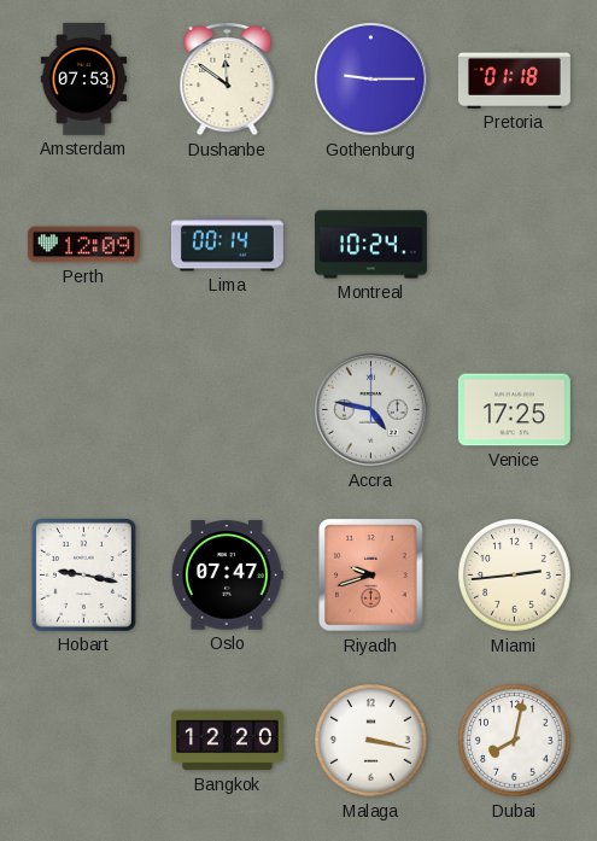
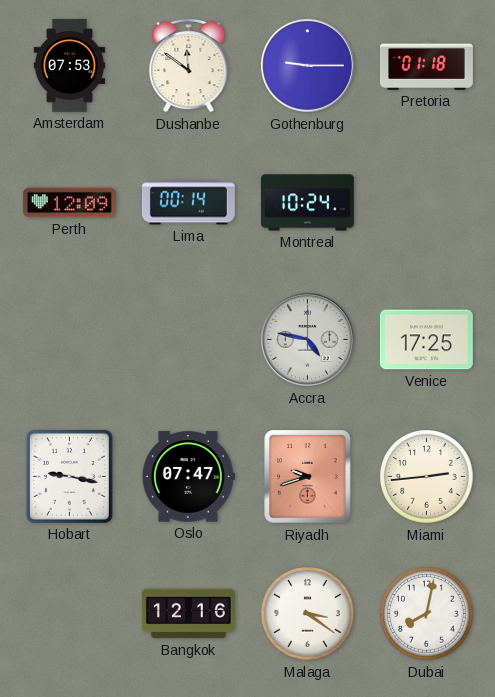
Bangkok: 12:20 -> 12:16 (188, 614)
Malaga: 3:17 -> 3:21 (308, 614)
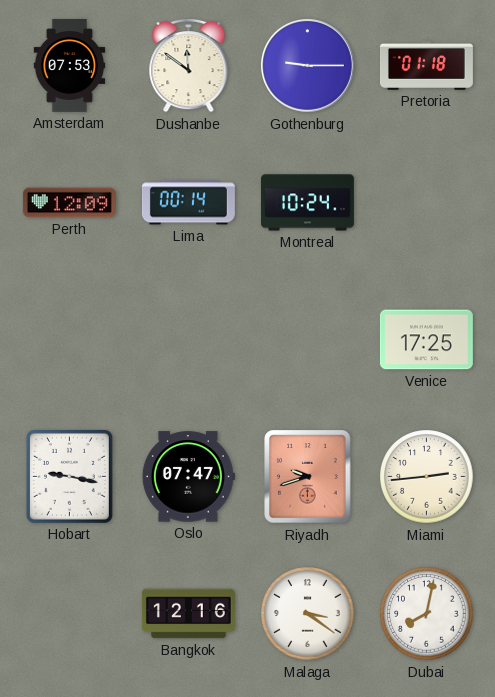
Accra: 4:47 -> none (308, 340)
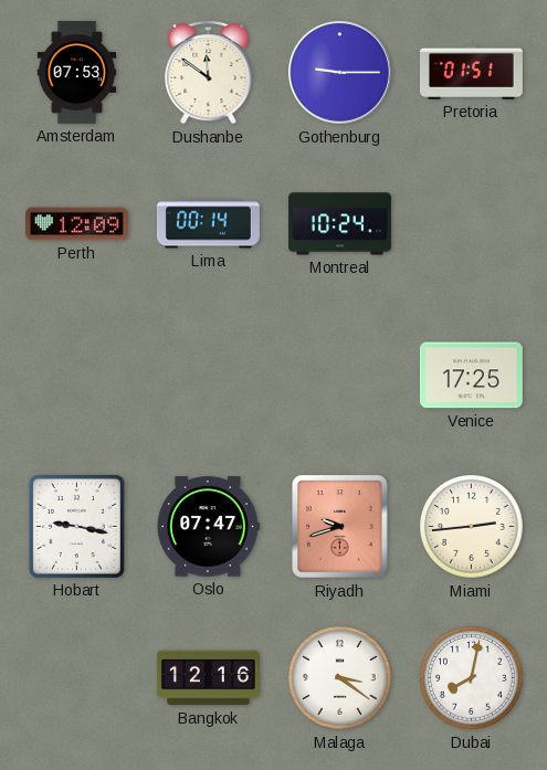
Pretoria: 01:18 -> 01:51 (471, 73)
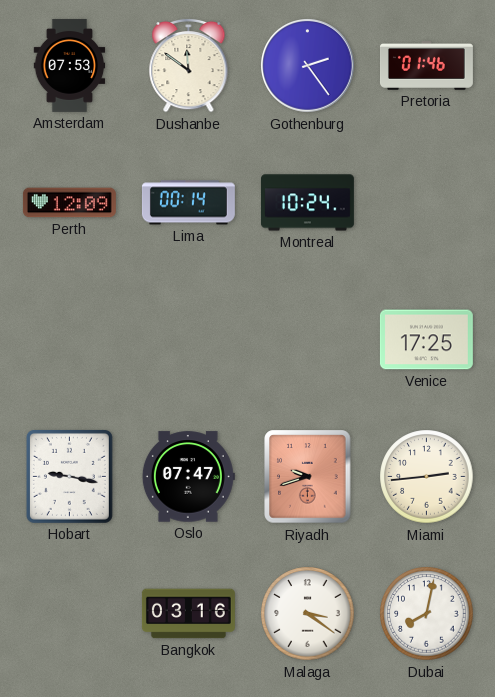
Gothenburg: 9:15 -> 2:24 (308, 66)
Pretoria: 01:51 -> 01:46 (426, 66)
Bangkok: 12:16 -> 03:16 (188, 614)
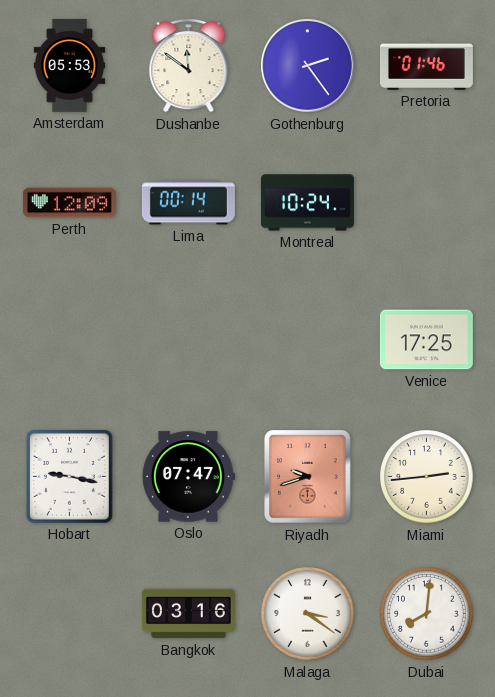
Amsterdam: 07:53 -> 05:53 (70, 65)
Dubai: 8:02 -> 8:01 (427, 614)
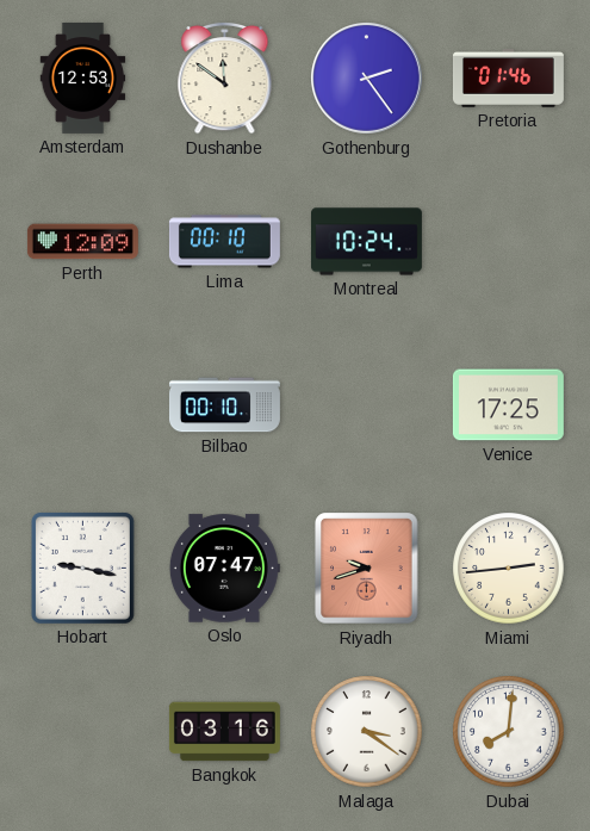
Amsterdam: 05:53 -> 12:53 (83, 77)
Lima: 00:14 -> 00:10 (224, 242)
Bilbao: none -> 00:10 (224, 405)
